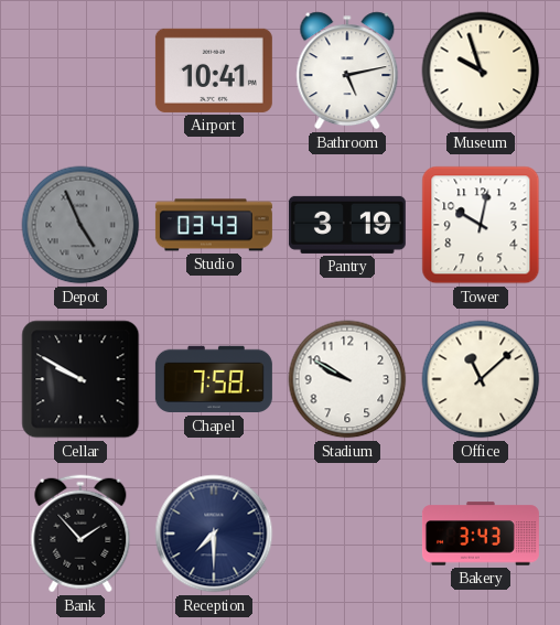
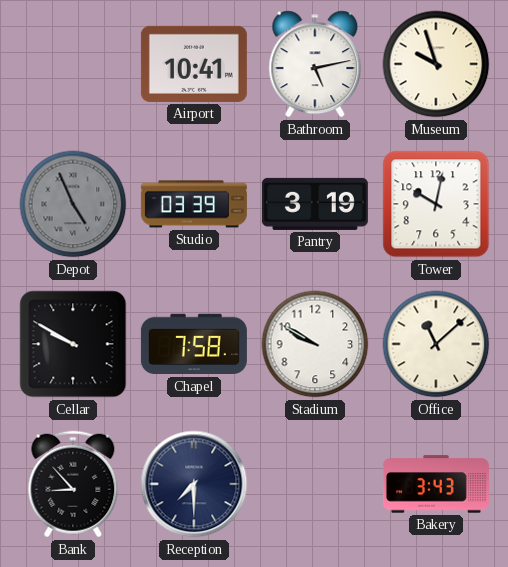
Studio: 03:43 -> 03:39 (194, 204)
Bank: 1:53 -> 8:53 (73, 484)
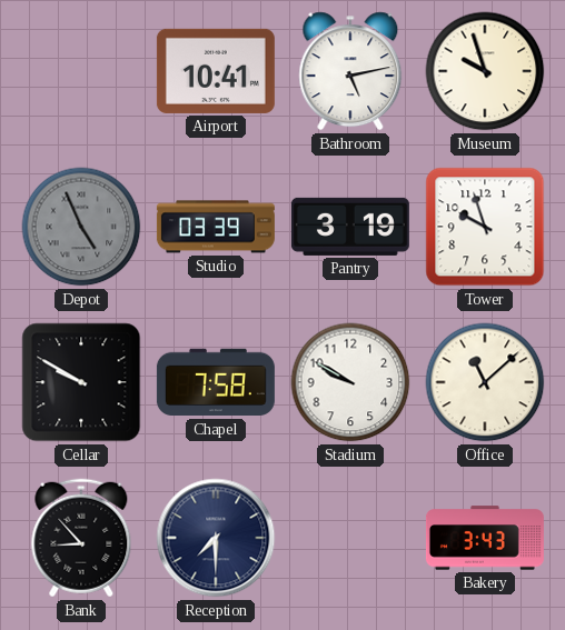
Tower: 10:02 -> 9:57 (485, 227)
